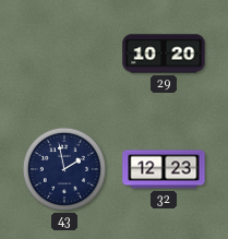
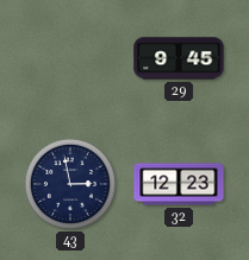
29: 10:20 -> 9:45 (179, 58)
43: 1:58 -> 2:58 (70, 184)
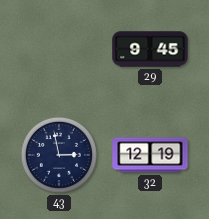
32: 12:23 -> 12:19 (150, 155)
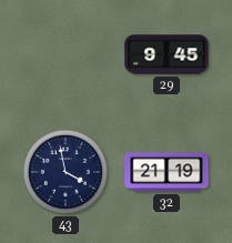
43: 2:58 -> 3:58 (65, 172)
32: 12:19 -> 21:19 (167, 172)
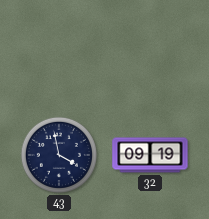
29: 9:45 -> none (167, 54)
32: 21:19 -> 09:19 (150, 155)
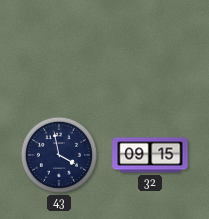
32: 09:19 -> 09:15 (150, 155)
